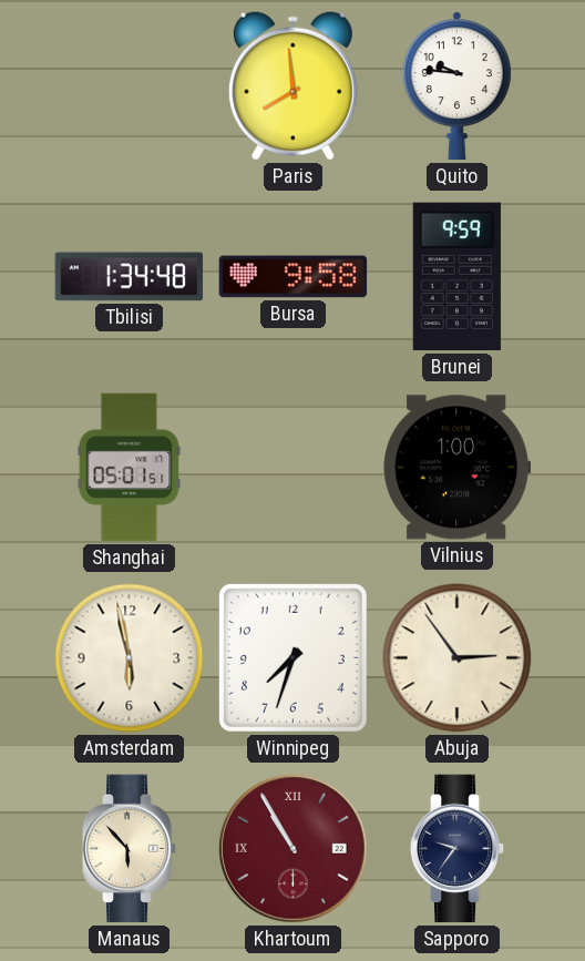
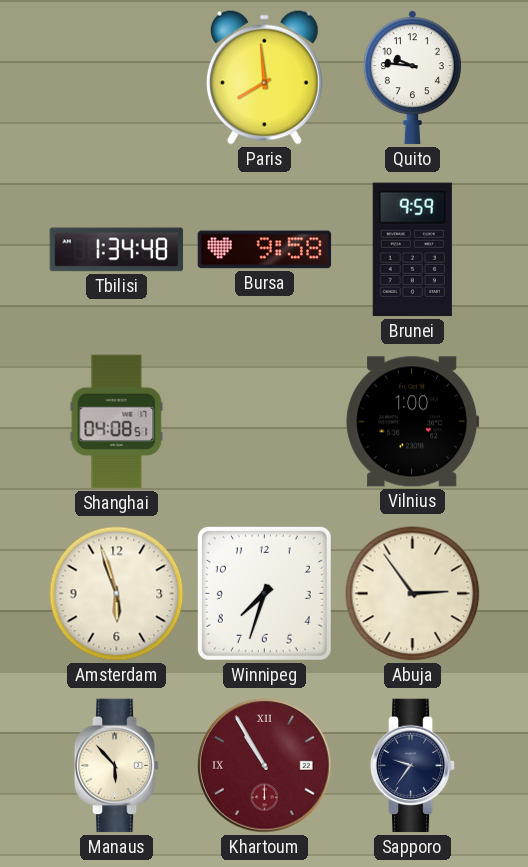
Shanghai: 05:01 -> 04:08 (117, 422)
Amsterdam: 5:58 -> 5:57 (117, 594)
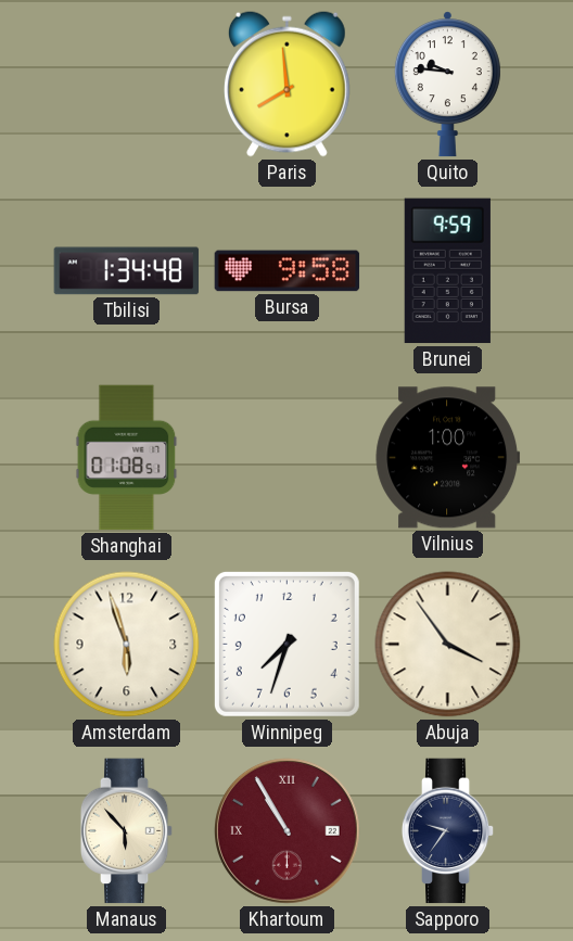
Shanghai: 04:08 -> 01:08 (127, 458)
Abuja: 2:54 -> 3:54 (448, 645)
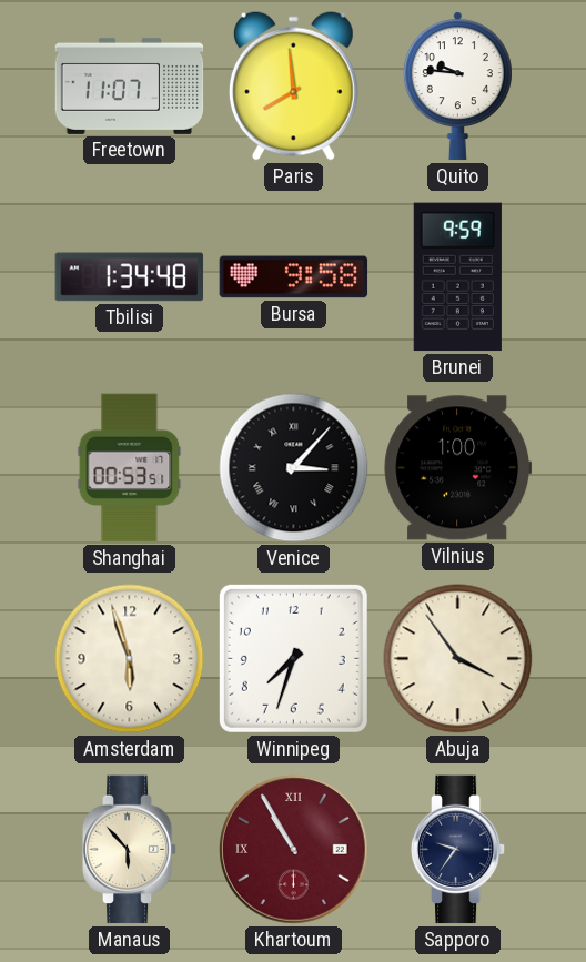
Freetown: none -> 11:07 (130, 85)
Shanghai: 01:08 -> 00:53 (130, 468)
Venice: none -> 3:07 (294, 468)
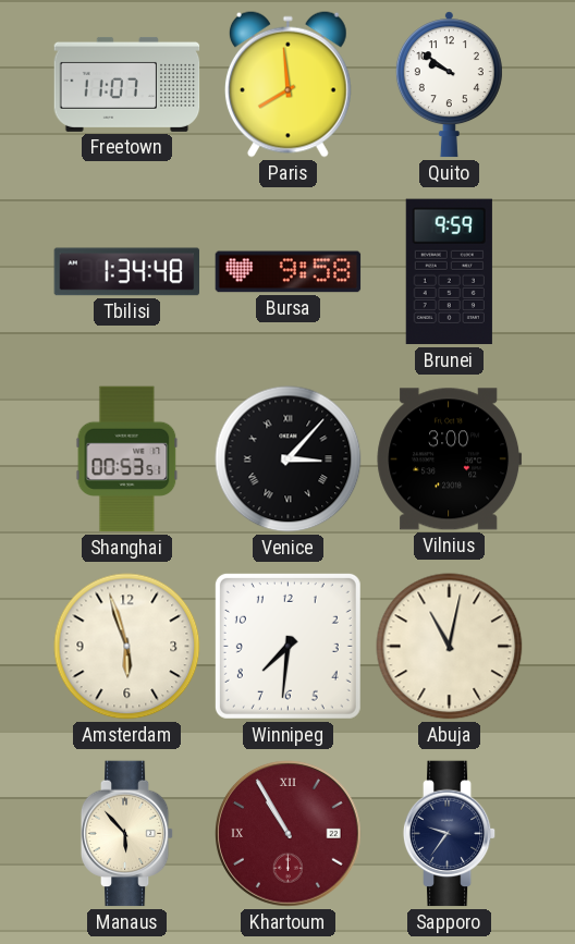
Quito: 9:46 -> 9:51 (449, 85)
Vilnius: 1:00 -> 3:00 (450, 459)
Winnipeg: 7:33 -> 7:31 (287, 646)
Abuja: 3:54 -> 11:02 (450, 647)
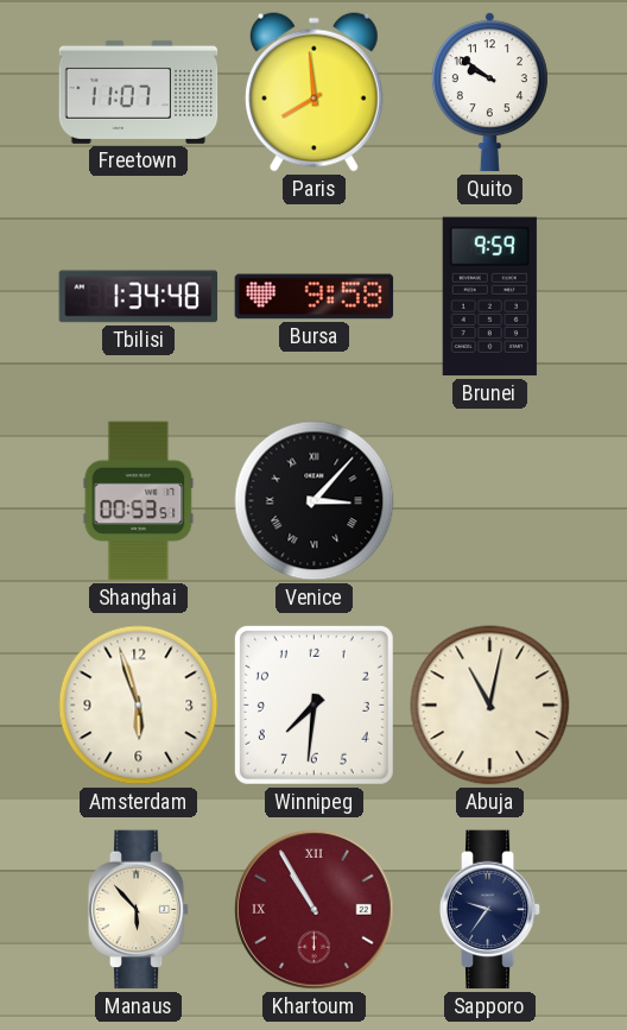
Vilnius: 3:00 -> none (450, 459)
